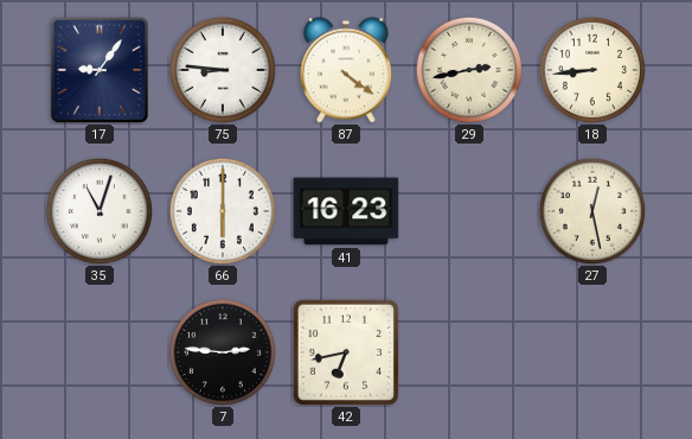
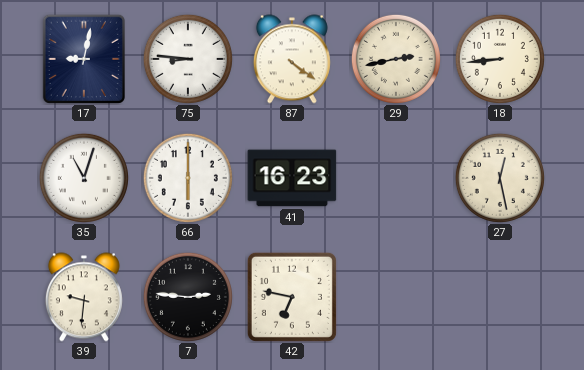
17: 9:06 -> 9:02 (84, 59)
39: none -> 9:31 (84, 297)
42: 6:43 -> 6:47 (292, 297)
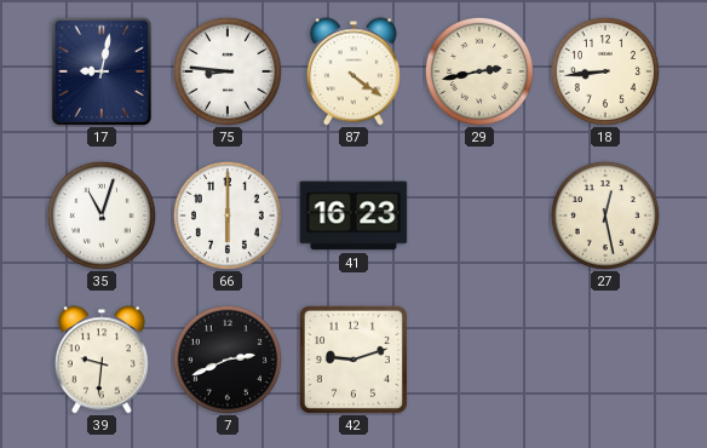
7: 2:46 -> 2:41 (228, 360)
42: 6:47 -> 9:12 (353, 360)
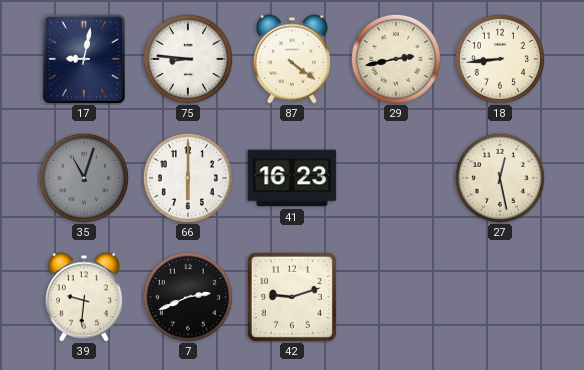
35 dial: white -> grey (84, 178)
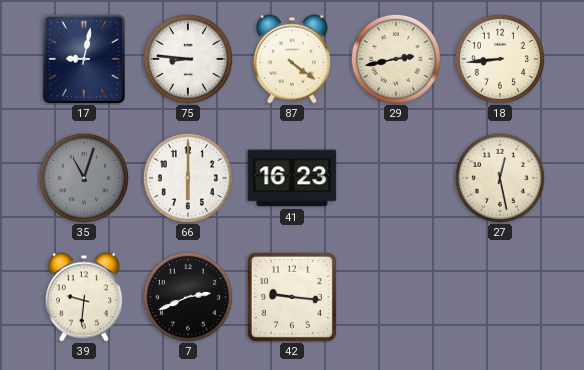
42: 9:12 -> 9:16 (292, 297)
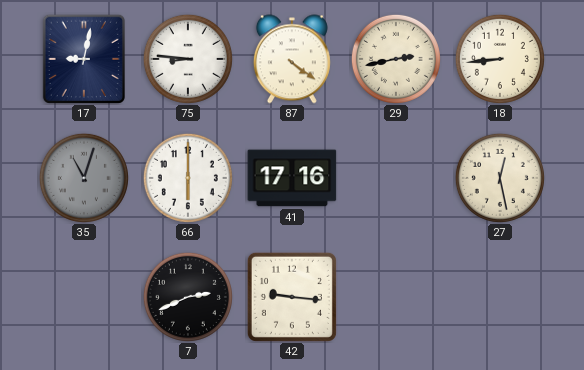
41: 16:23 -> 17:16 (292, 178)
39: 9:31 -> none (84, 297)
